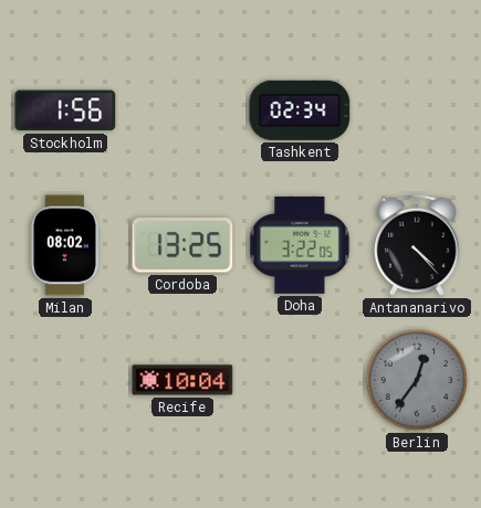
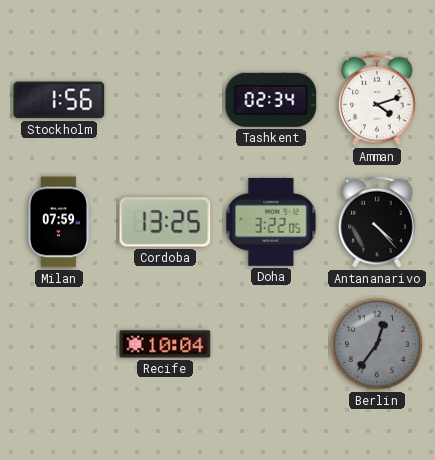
Amman: none -> 4:12 (377, 100)
Milan: 08:02 -> 07:59 (58, 222)
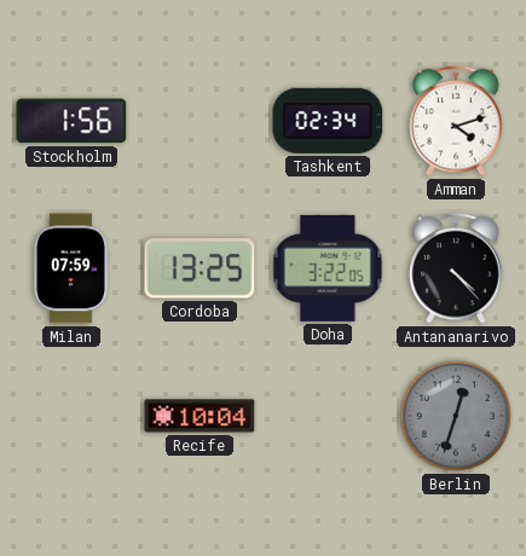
Berlin: 12:36 -> 12:33 (456, 416)
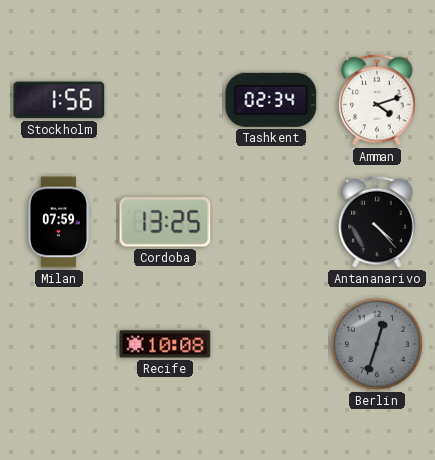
Doha: 3:22 -> none (328, 268)
Recife: 10:04 -> 10:08 (165, 344)
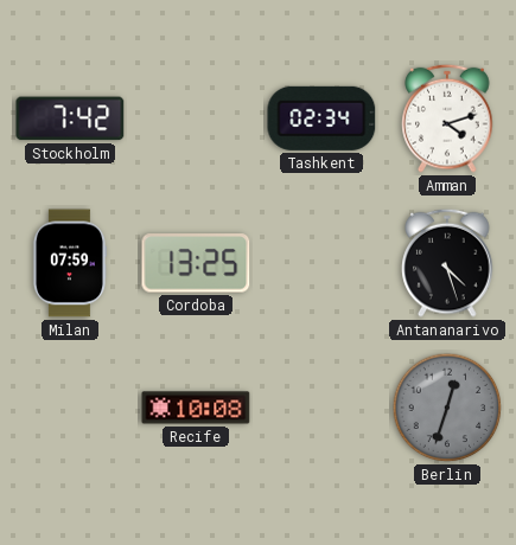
Stockholm: 1:56 -> 7:42 (70, 118)
Antananarivo: 4:23 -> 4:27 (447, 263)
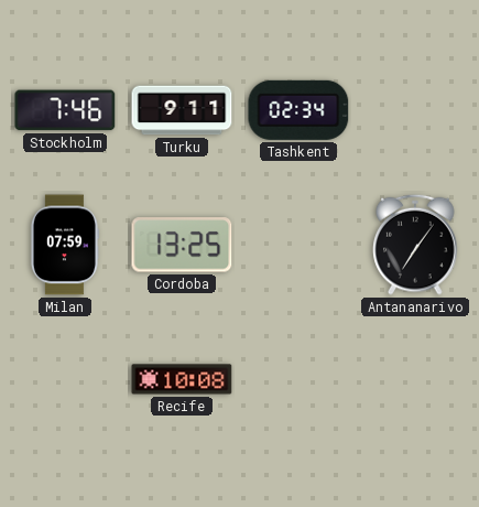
Stockholm: 7:42 -> 7:46 (65, 110)
Turku: none -> 9:11 (182, 110)
Amman: 4:12 -> none (447, 118)
Antananarivo: 4:27 -> 7:06 (415, 245)
Berlin: 12:33 -> none (447, 408)
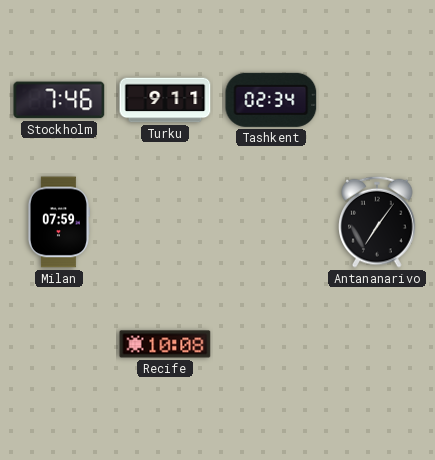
Cordoba: 13:25 -> none (182, 245)
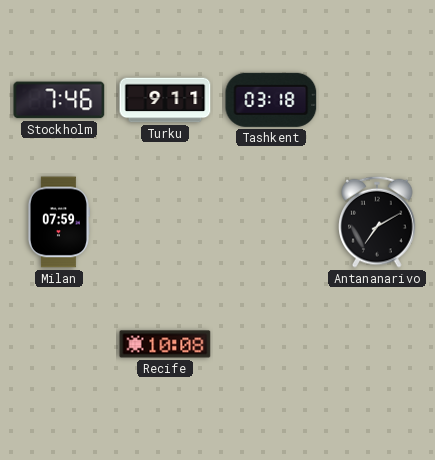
Tashkent: 02:34 -> 03:18 (271, 100)
Antananarivo: 7:06 -> 7:10 (377, 222)
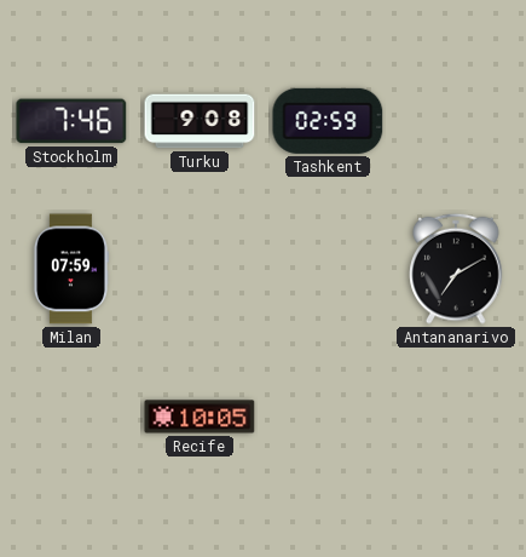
Turku: 9:11 -> 9:08 (200, 121)
Tashkent: 03:18 -> 02:59 (328, 121)
Recife: 10:08 -> 10:05 (200, 417)
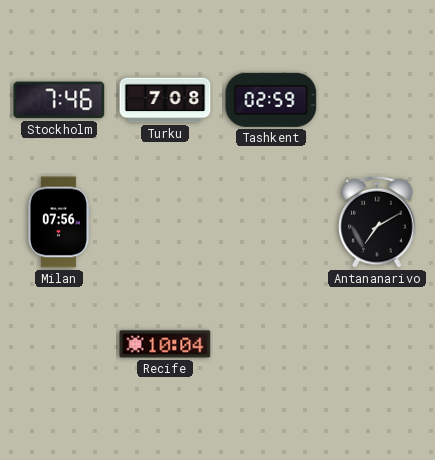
Turku: 9:08 -> 7:08 (165, 100)
Milan: 07:59 -> 07:56 (58, 222)
Recife: 10:05 -> 10:04 (165, 344)
